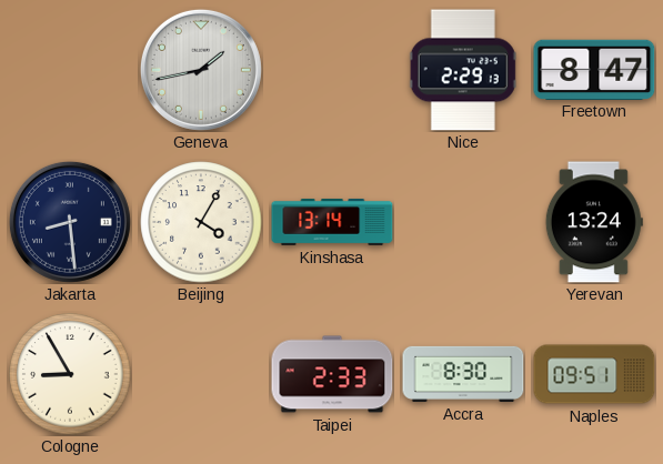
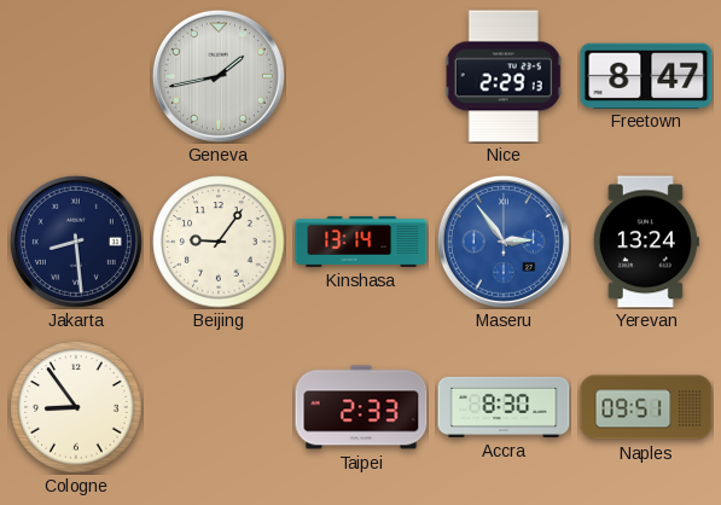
Beijing: 4:05 -> 9:06 (219, 242)
Maseru: none -> 2:54 (504, 242)
Cologne: 8:55 -> 8:54 (76, 407)
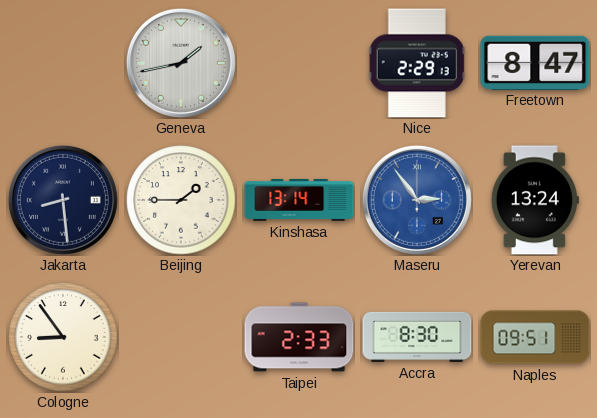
Beijing: 9:06 -> 1:45 (181, 200)
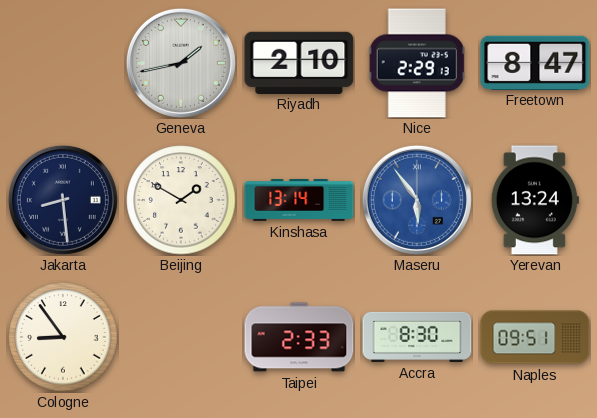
Riyadh: none -> 2:10 (299, 62)
Beijing: 1:45 -> 1:50 (181, 200)
Maseru: 2:54 -> 5:54 (417, 200)
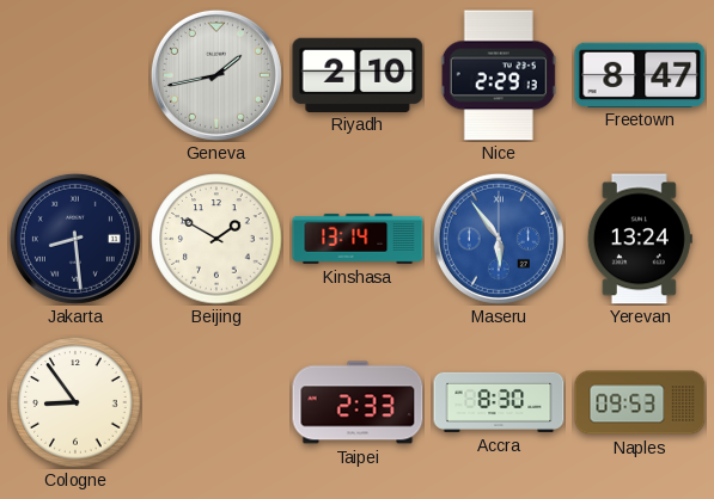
Naples: 09:51 -> 09:53 (640, 402)
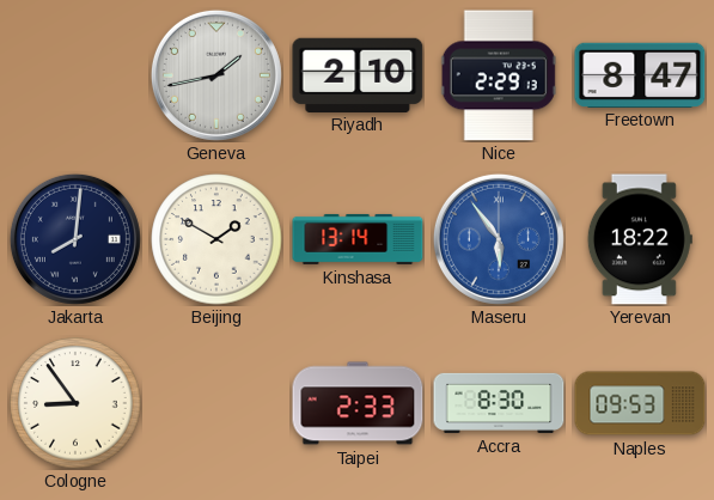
Jakarta: 8:29 -> 8:01 (75, 239)
Yerevan: 13:24 -> 18:22 (640, 239)
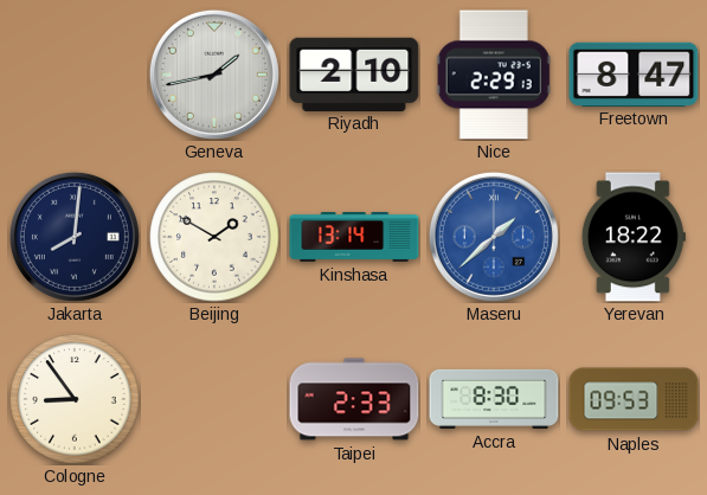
Maseru: 5:54 -> 1:38 (494, 237)
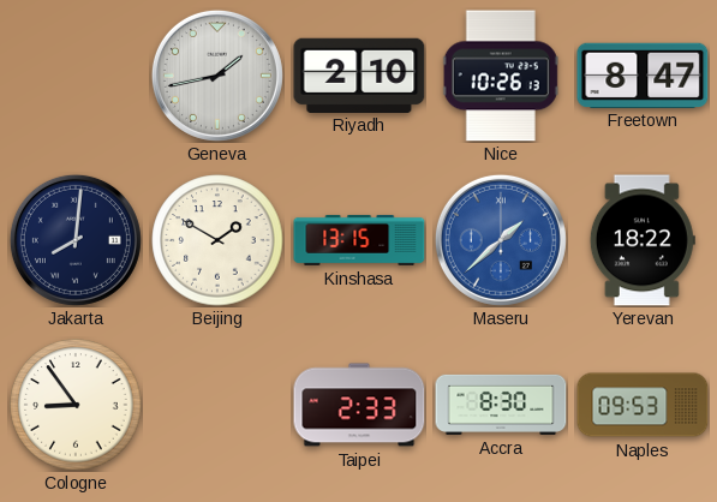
Nice: 2:29 -> 10:26 (501, 76)
Kinshasa: 13:14 -> 13:15 (359, 240)
